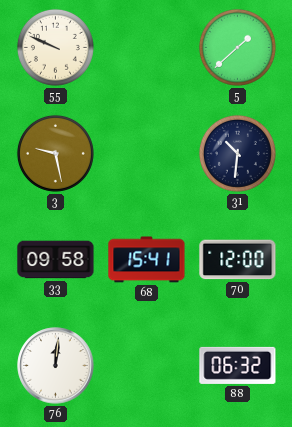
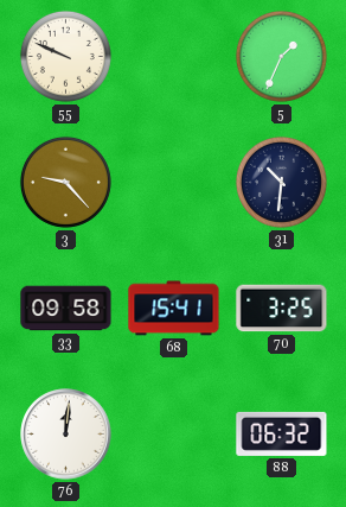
5: 1:38 -> 1:34 (281, 56)
3: 9:28 -> 9:23 (65, 182)
70: 12:00 -> 3:25 (282, 309)
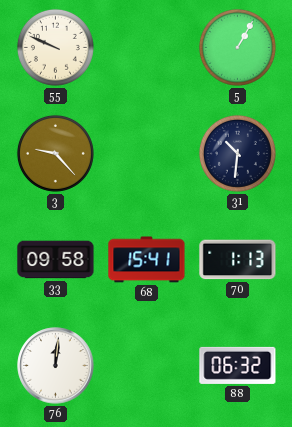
5: 1:34 -> 1:05 (237, 47)
70: 3:25 -> 1:13 (238, 260)
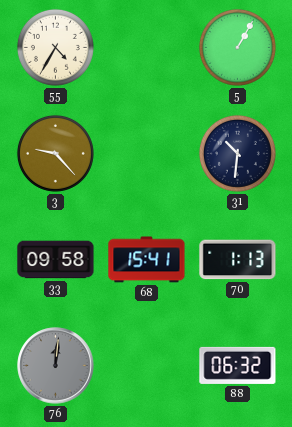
55: 9:49 -> 4:35 (55, 47)
76 dial: white -> grey (56, 366)
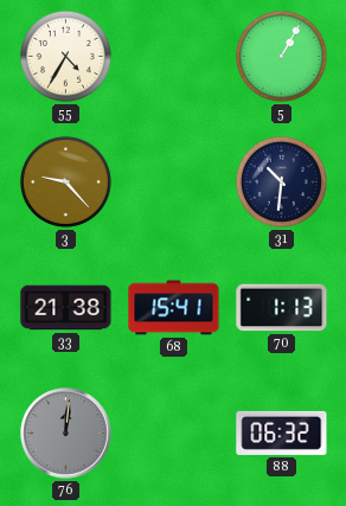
33: 09:58 -> 21:38 (66, 308)
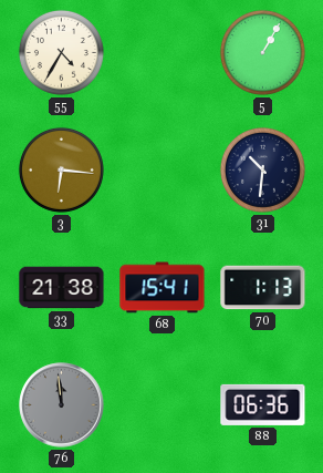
3: 9:23 -> 6:16 (61, 169)
76: 12:01 -> 11:59 (62, 405)
88: 06:32 -> 06:36 (263, 404)
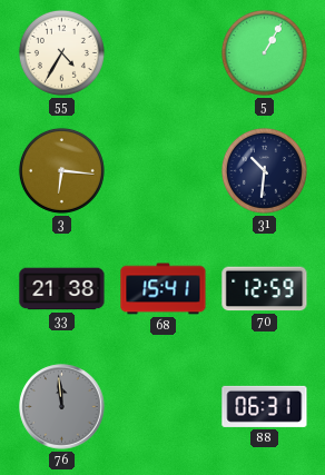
70: 1:13 -> 12:59 (265, 289)
88: 06:36 -> 06:31 (265, 406)
